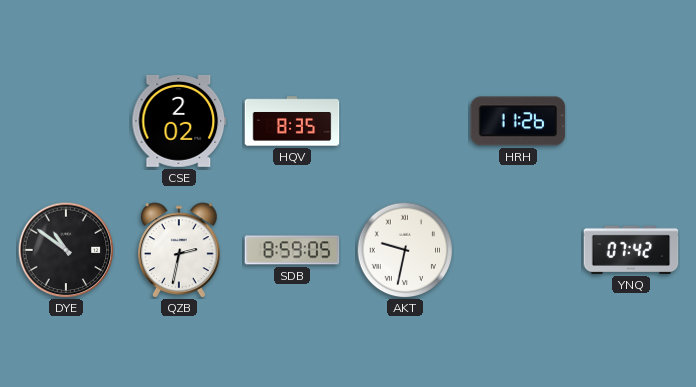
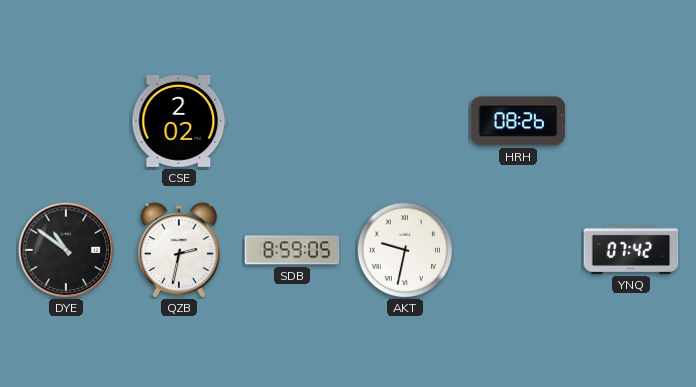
HQV: 8:35 -> none (292, 121)
HRH: 11:26 -> 08:26 (518, 121)
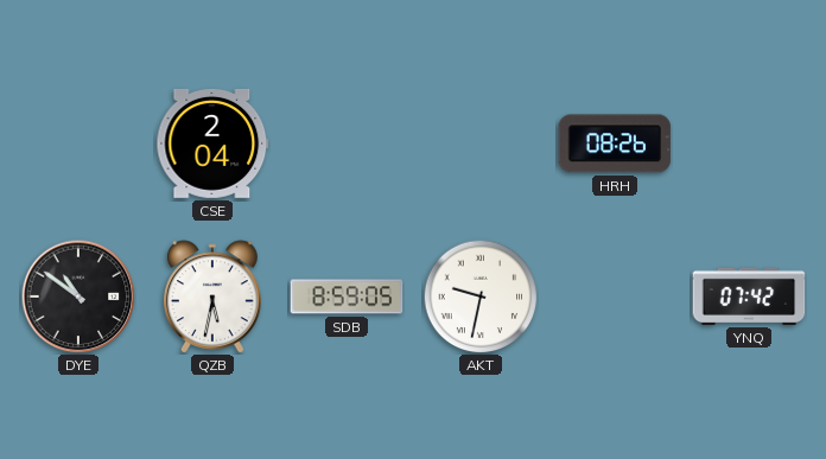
CSE: 2:02 -> 2:04 (212, 144)
QZB: 2:32 -> 5:32 (214, 297)
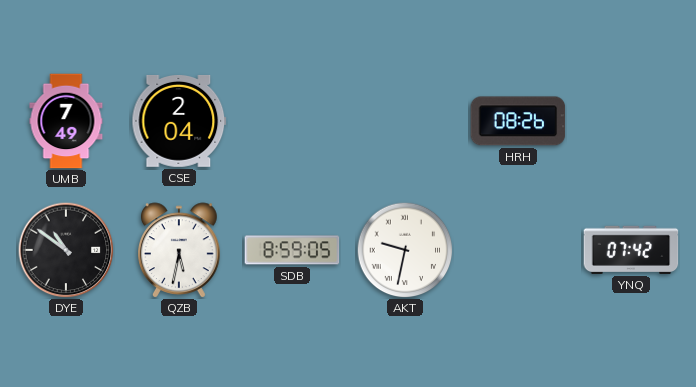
UMB: none -> 7:49 (66, 121)
